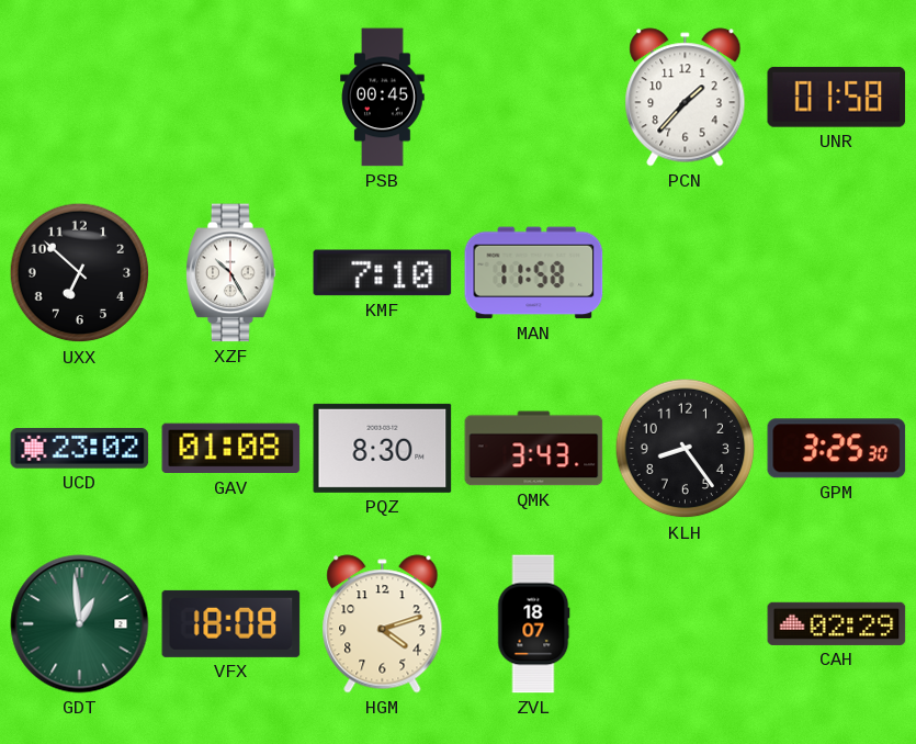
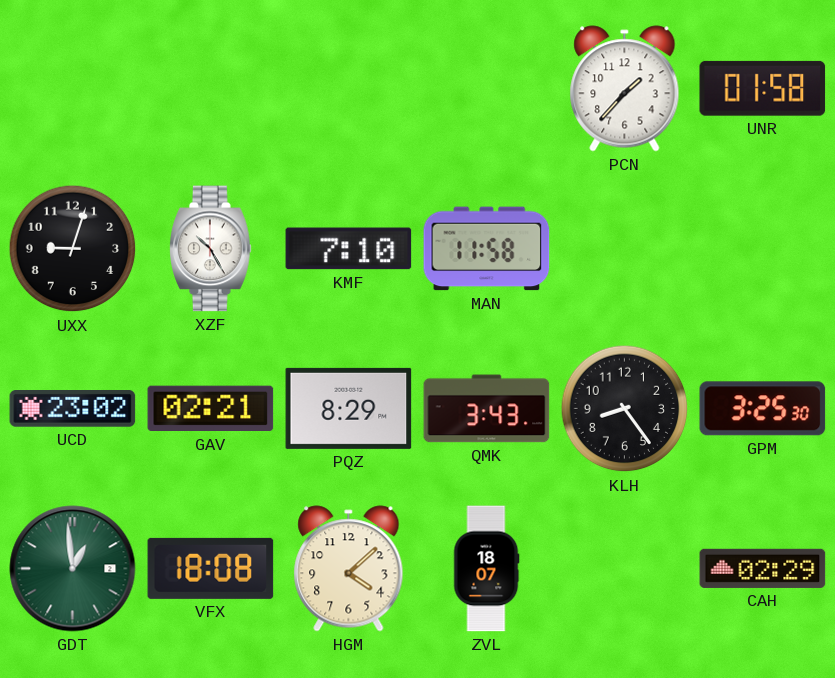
PSB: 00:45 -> none (383, 98)
UXX: 6:52 -> 9:03 (73, 249)
GAV: 01:08 -> 02:21 (211, 409)
PQZ: 8:30 -> 8:29 (349, 408)
HGM: 4:12 -> 4:08 (349, 569)
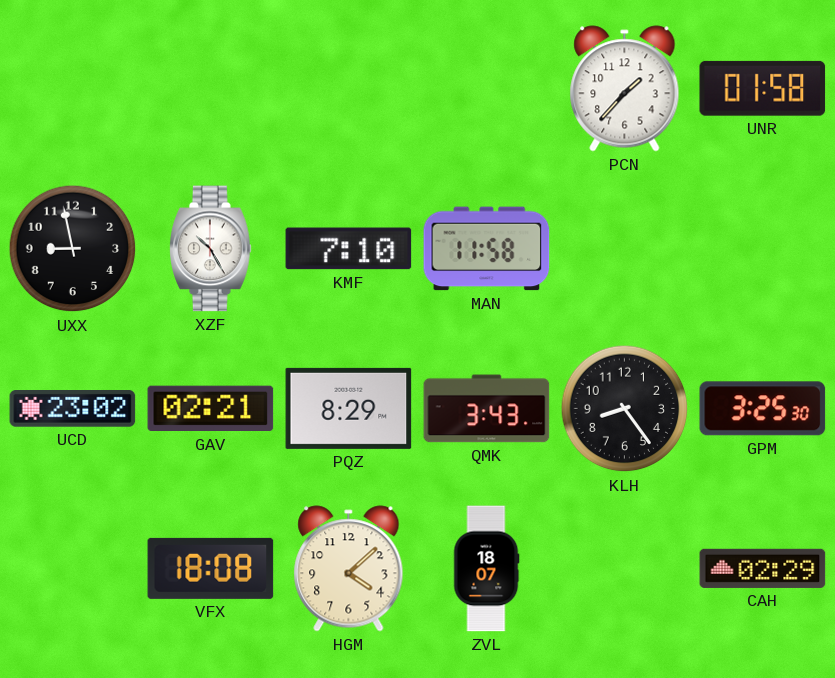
UXX: 9:03 -> 8:58 (73, 249)
GDT: 12:59 -> none (73, 569)
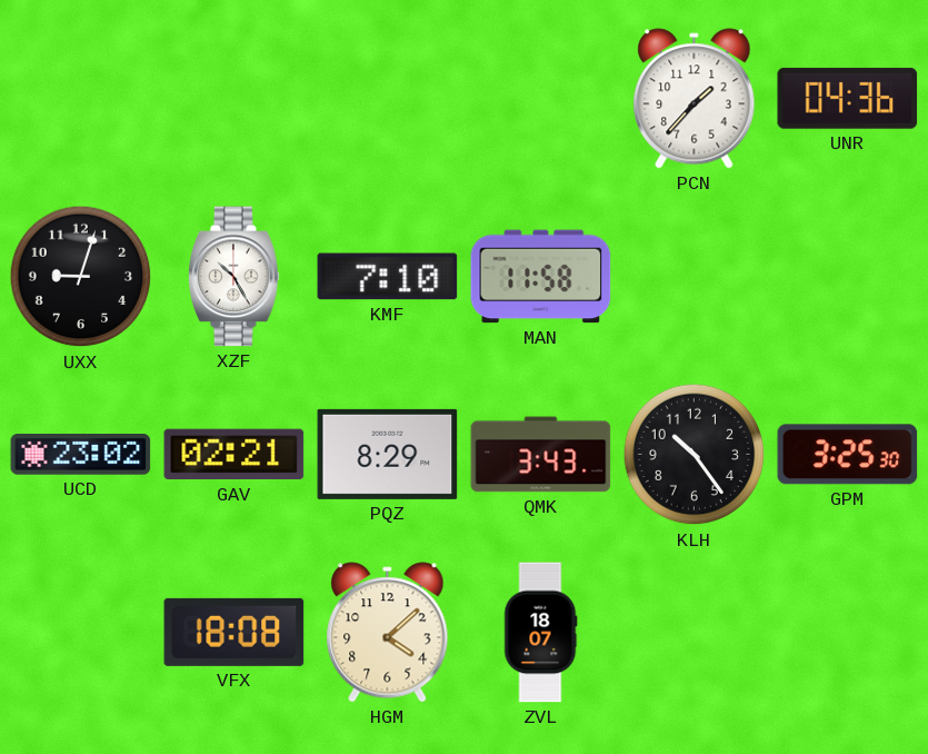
UNR: 01:58 -> 04:36 (848, 98)
UXX: 8:58 -> 9:03 (81, 277)
KLH: 8:24 -> 10:24 (695, 455)
CAH: 02:29 -> none (763, 568)
